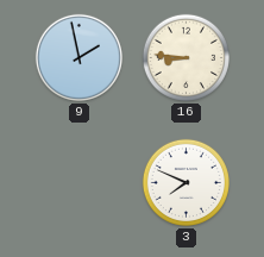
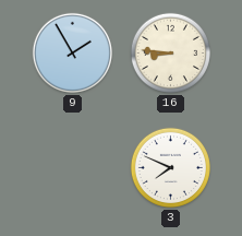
9: 1:58 -> 1:55 (72, 52)
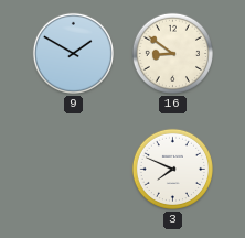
9: 1:55 -> 1:50 (73, 53)
16: 8:46 -> 8:51 (172, 53)
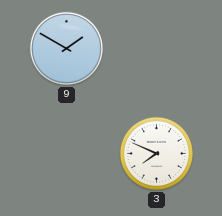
16: 8:51 -> none (172, 53)
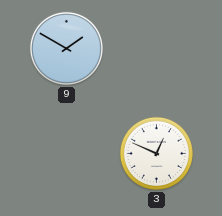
3: 7:49 -> 12:49 (156, 153)
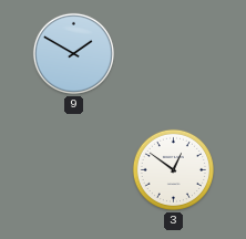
3: 12:49 -> 12:51 (173, 169)
